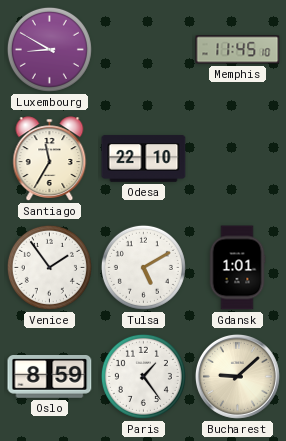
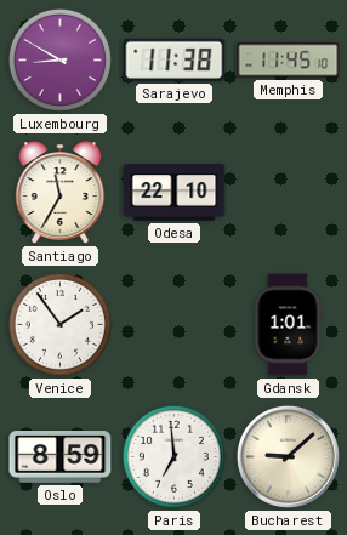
Sarajevo: none -> 11:38 (175, 59)
Tulsa: 5:10 -> none (143, 267)
Paris: 1:24 -> 6:59 (173, 456)
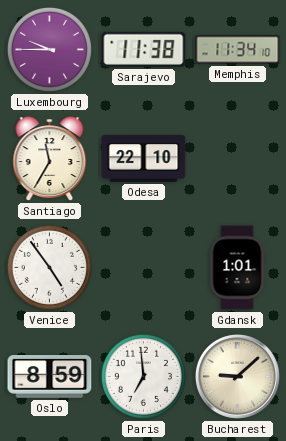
Luxembourg: 8:50 -> 9:45 (49, 49)
Memphis: 11:45 -> 11:34 (238, 50)
Venice: 1:54 -> 4:54 (49, 267)
